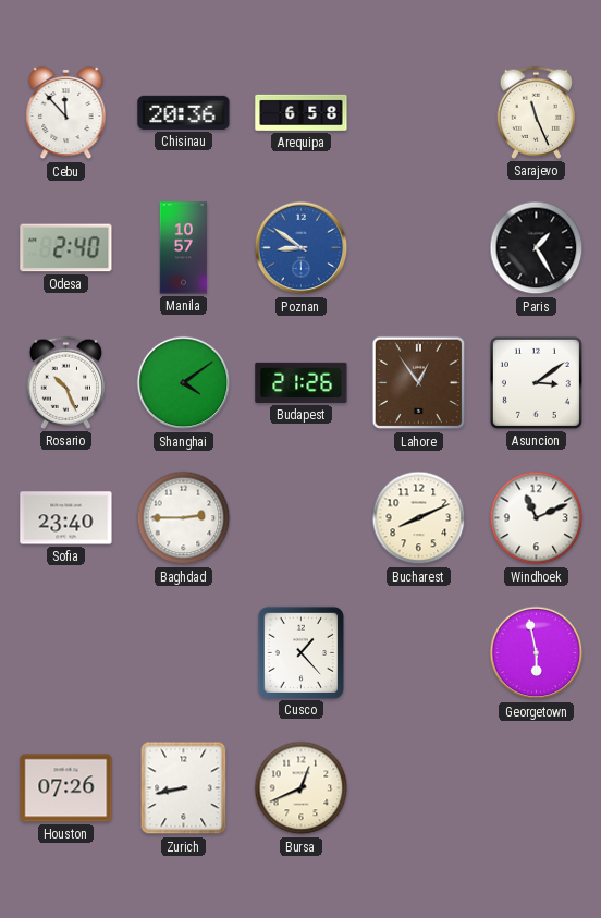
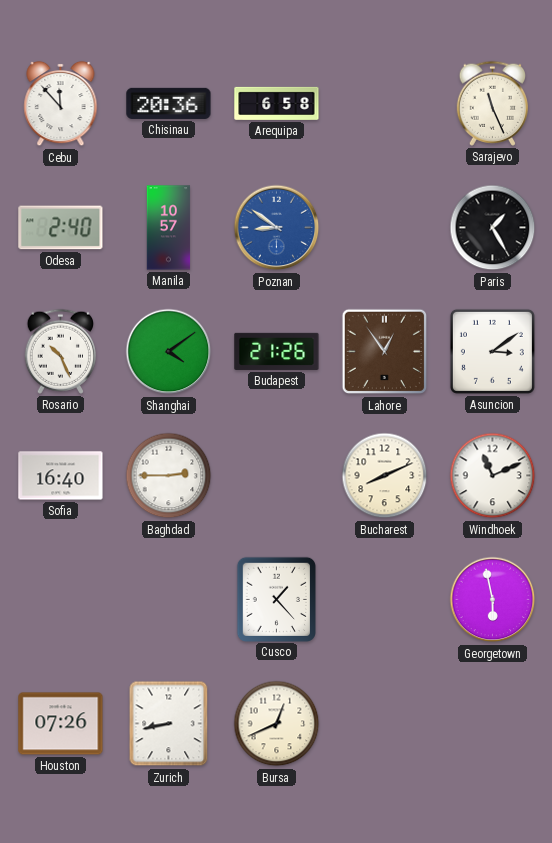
Sofia: 23:40 -> 16:40 (61, 476)
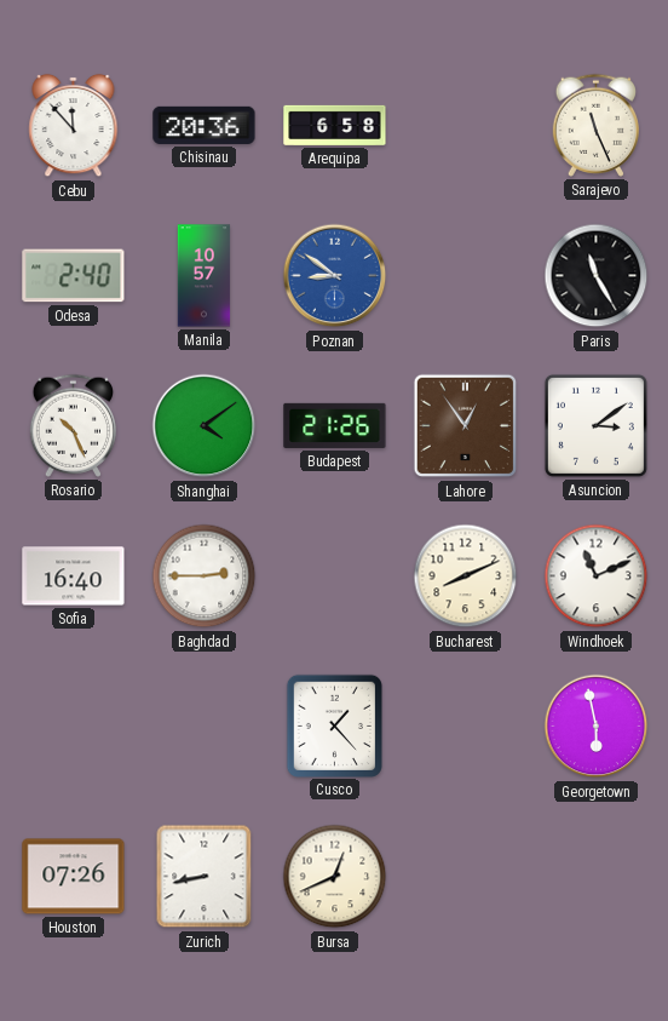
Paris: 1:25 -> 11:25 (597, 276)
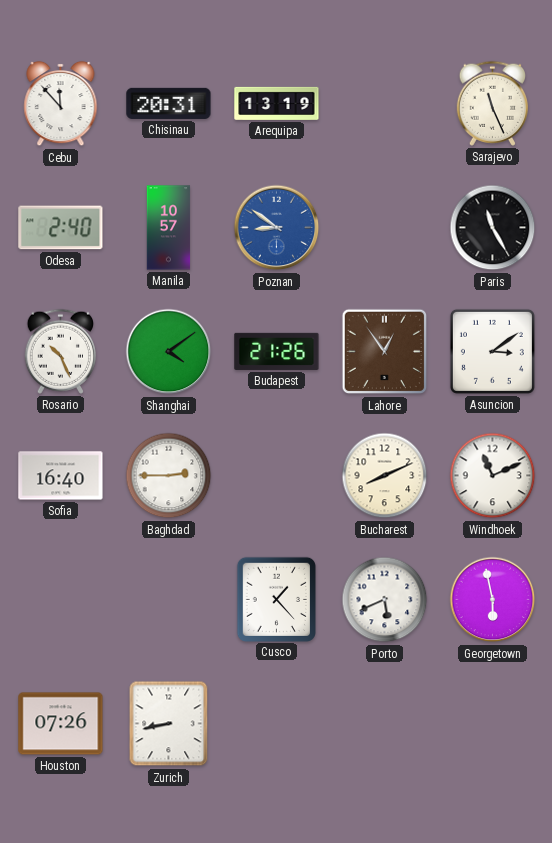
Chisinau: 20:36 -> 20:31 (169, 103)
Arequipa: 6:58 -> 13:19 (277, 103)
Porto: none -> 5:41 (385, 600)
Bursa: 12:41 -> none (335, 877)
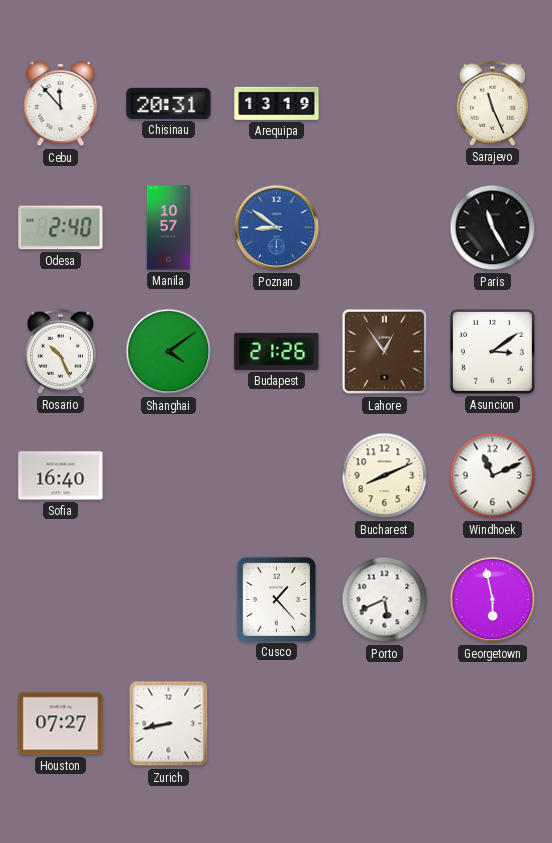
Baghdad: 2:45 -> none (169, 476)
Houston: 07:26 -> 07:27 (61, 724)
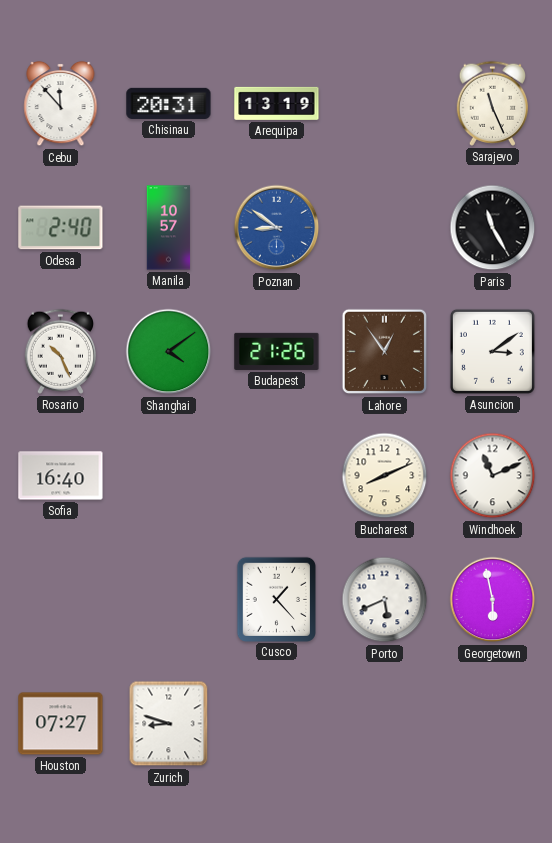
Zurich: 8:43 -> 8:48 (169, 724)
